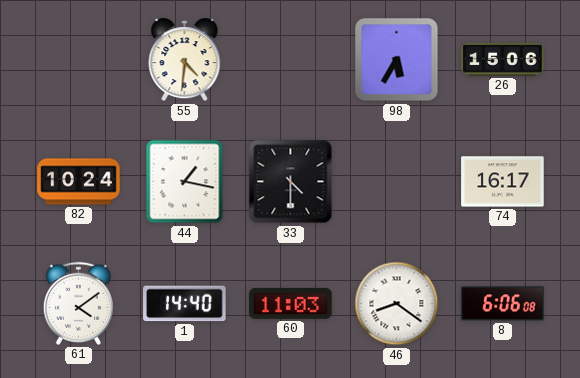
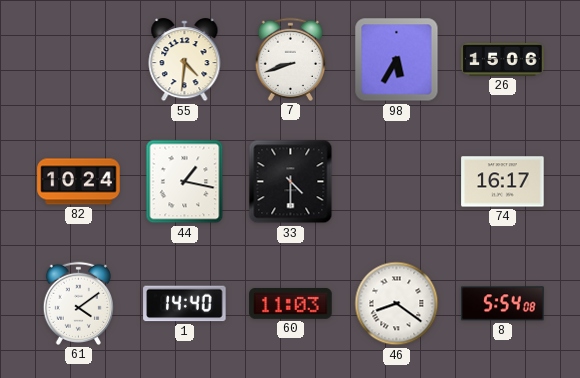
7: none -> 8:42 (290, 59)
8: 6:06 -> 5:54 (503, 304)
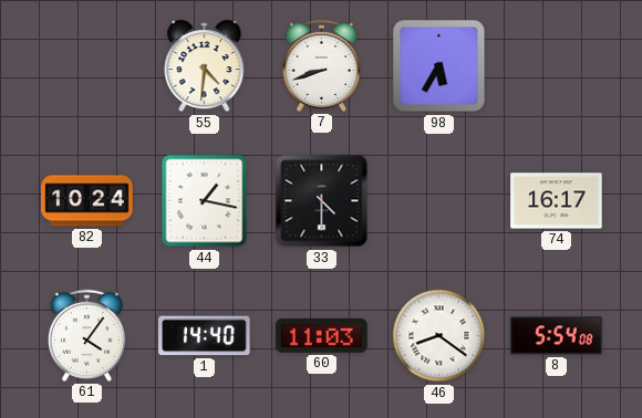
26: 15:06 -> none (503, 59)
61: 4:09 -> 4:06 (86, 335)
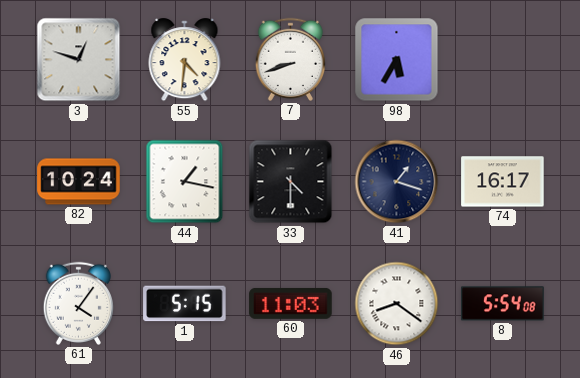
3: none -> 12:48 (79, 60)
41: none -> 1:18 (397, 182)
1: 14:40 -> 5:15 (185, 304)
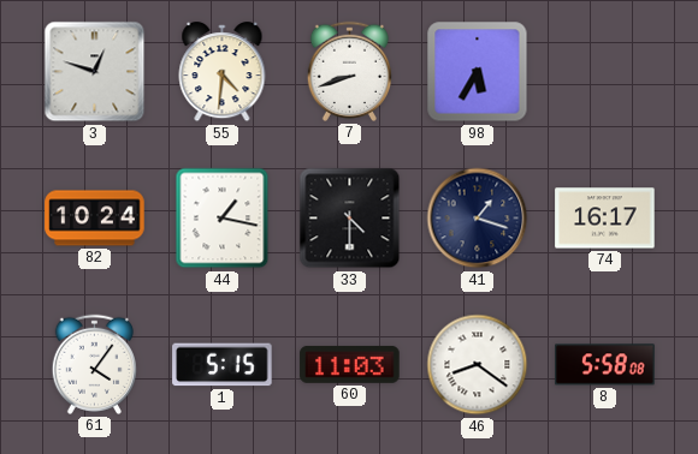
8: 5:54 -> 5:58 (605, 365)
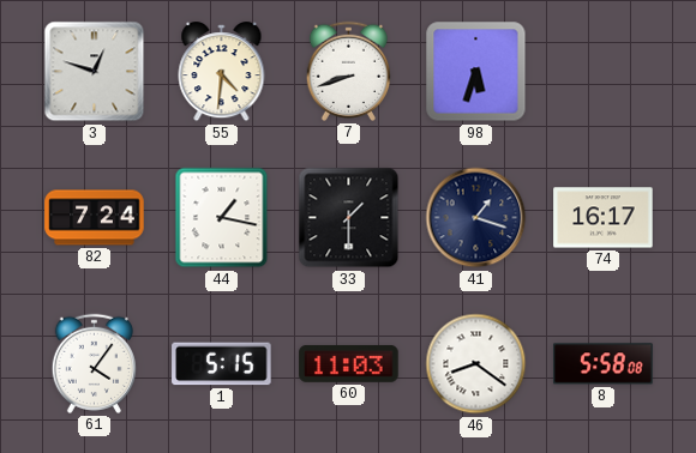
98: 5:35 -> 5:33 (476, 72)
82: 10:24 -> 7:24 (95, 218)
33: 4:30 -> 1:30 (349, 218)
